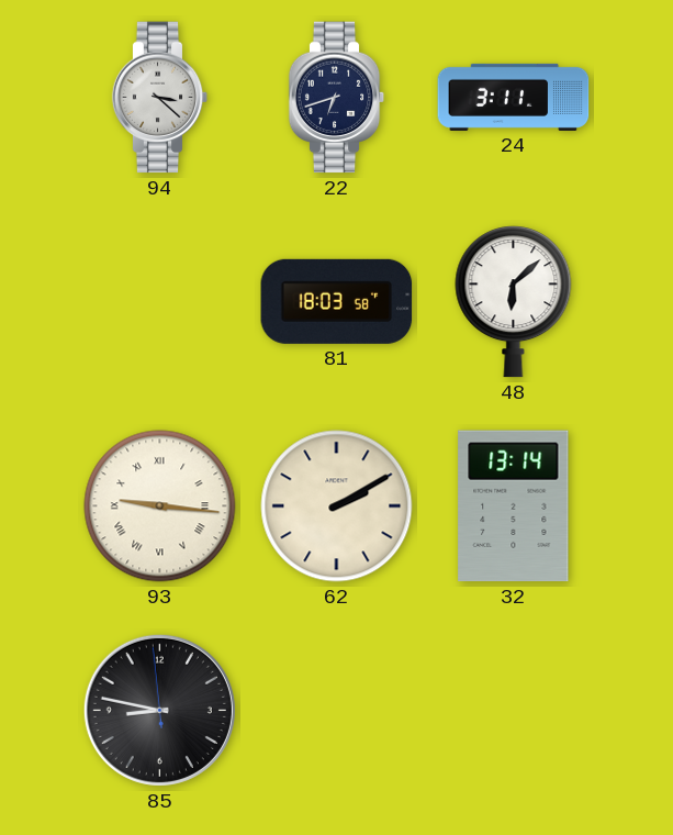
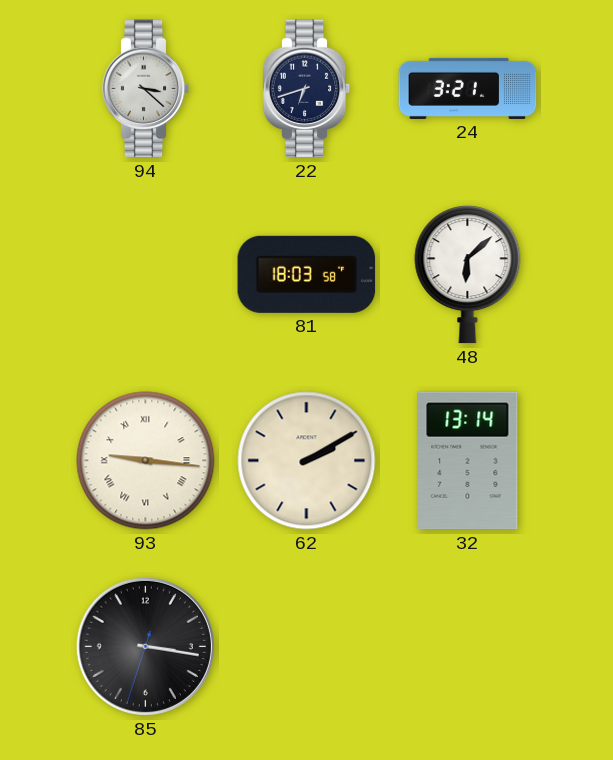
24: 3:11 -> 3:21 (468, 88)
85: 8:46 -> 3:16 (145, 646)
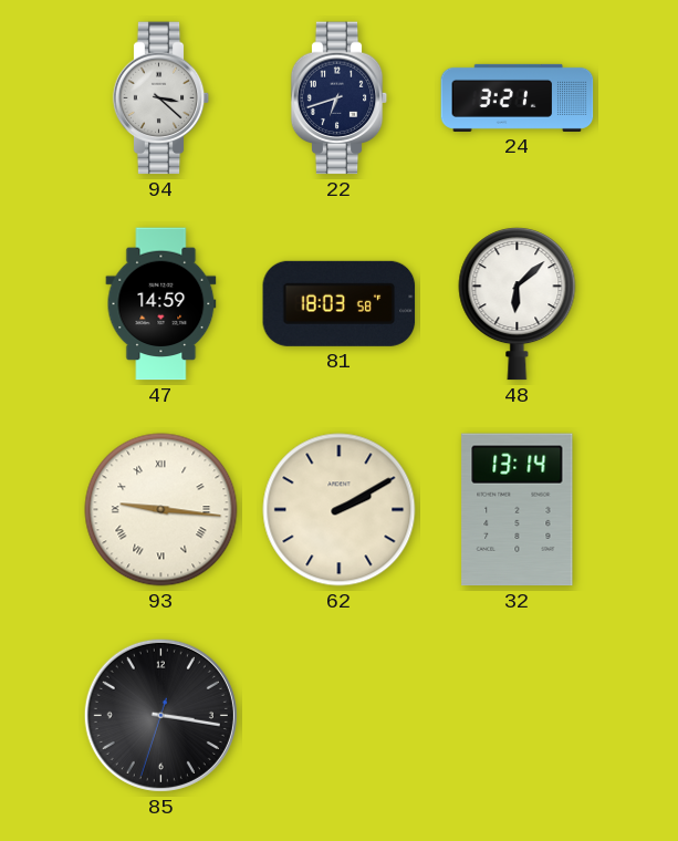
47: none -> 14:59 (161, 304)
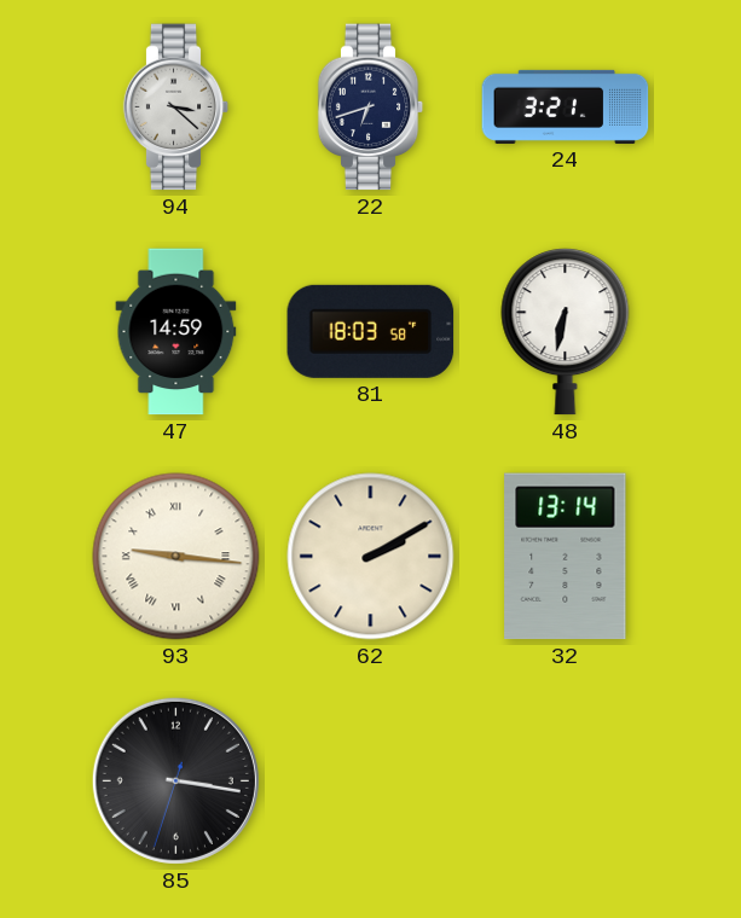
48: 6:08 -> 6:32 (566, 332)
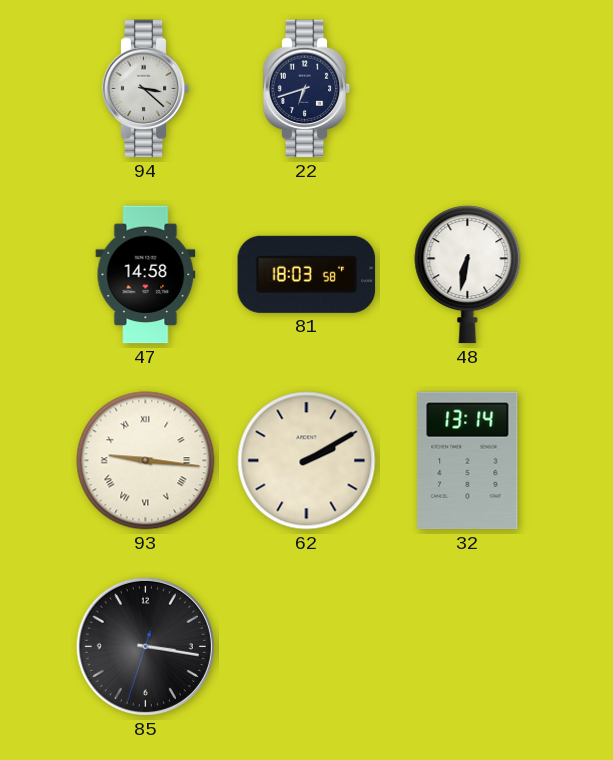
24: 3:21 -> none (566, 106)
47: 14:59 -> 14:58 (146, 275)
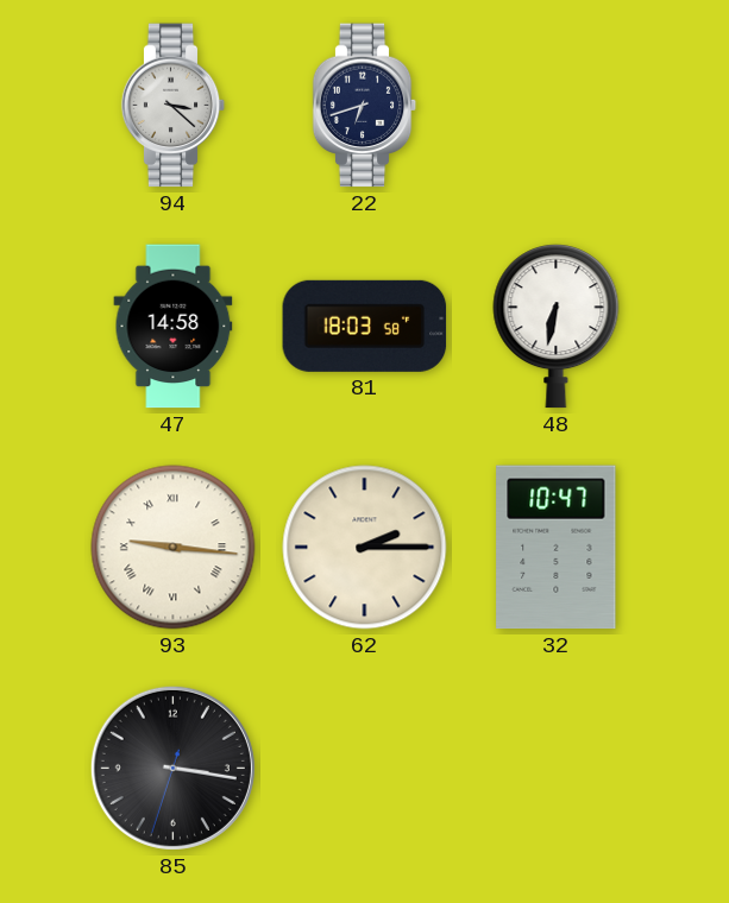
62: 2:10 -> 2:15 (365, 548)
32: 13:14 -> 10:47 (557, 548)
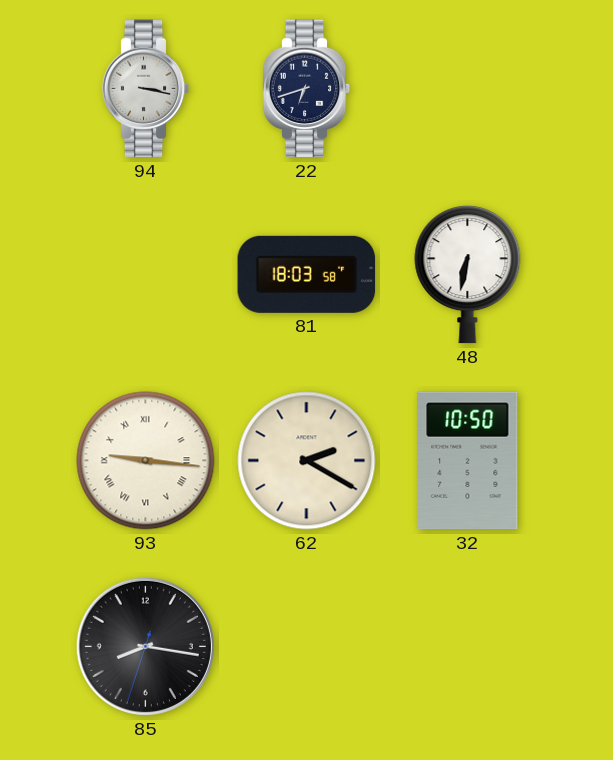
94: 3:22 -> 3:17 (146, 89)
47: 14:58 -> none (174, 327)
62: 2:15 -> 2:20 (307, 461)
32: 10:47 -> 10:50 (468, 461)
85: 3:16 -> 8:16 (145, 646)
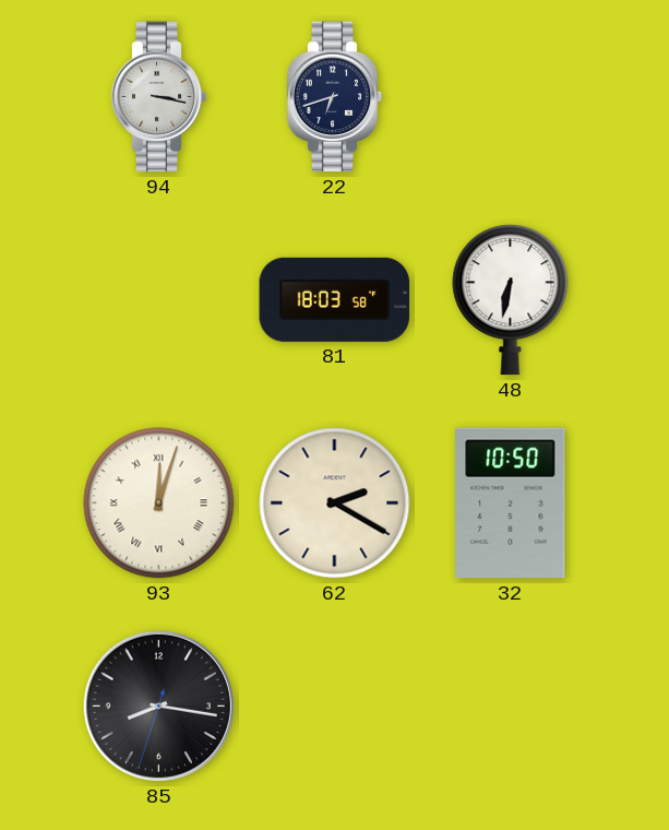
93: 9:16 -> 12:03 (159, 503)
